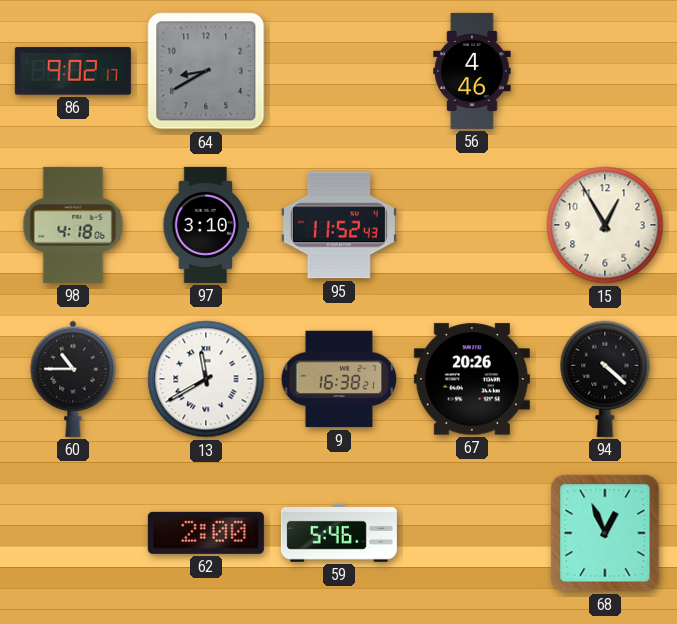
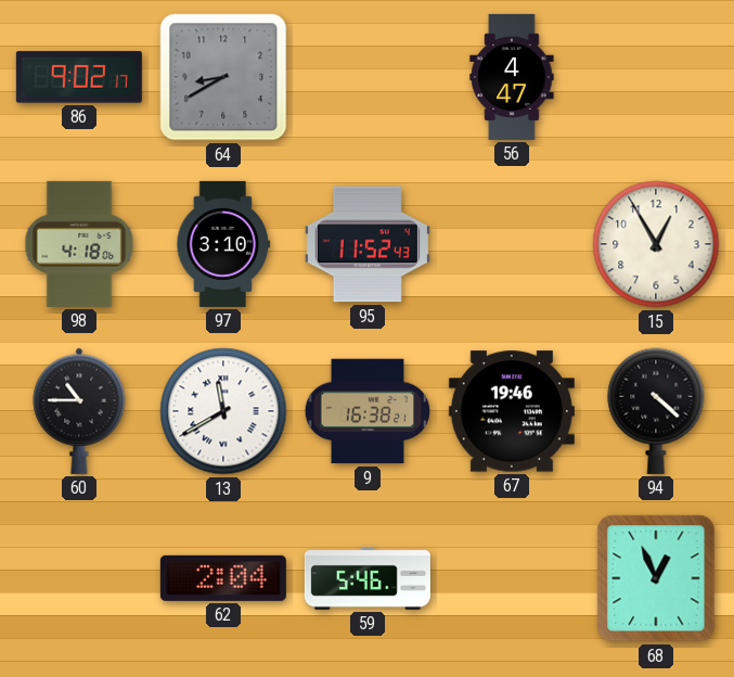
56: 4:46 -> 4:47 (512, 77)
67: 20:26 -> 19:46 (512, 411)
62: 2:00 -> 2:04 (223, 578)
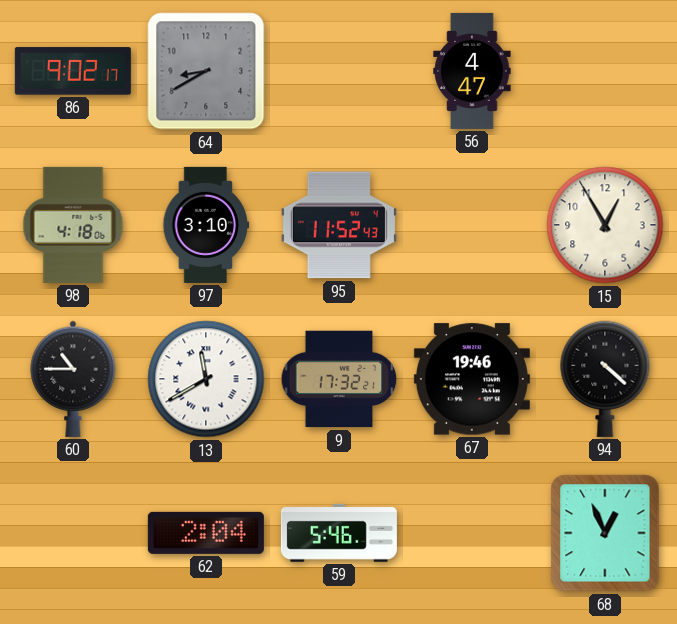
9: 16:38 -> 17:32 (339, 379)
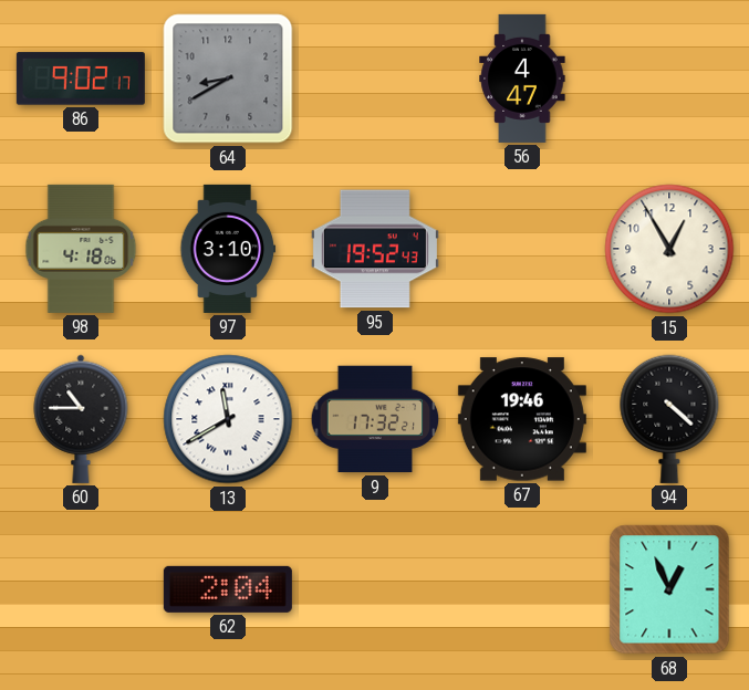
95: 11:52 -> 19:52 (375, 249)
59: 5:46 -> none (339, 533)
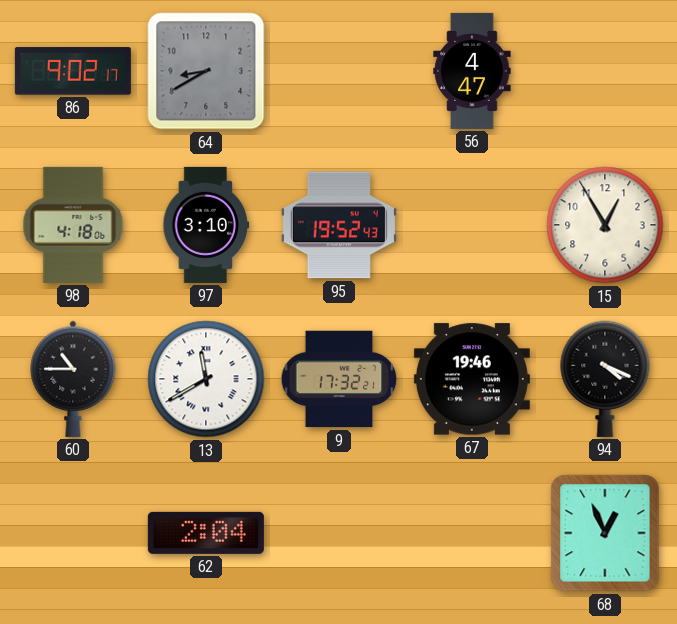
94: 4:22 -> 4:19 (605, 379)
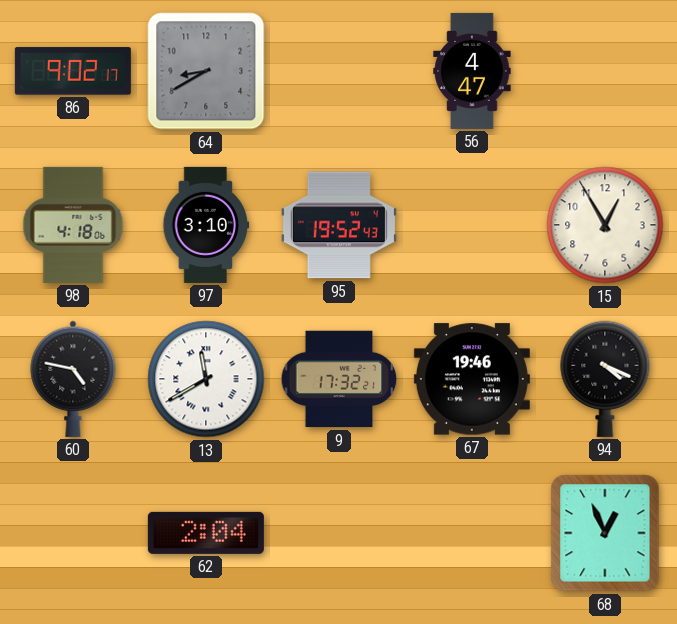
60: 10:45 -> 4:47 (73, 379)
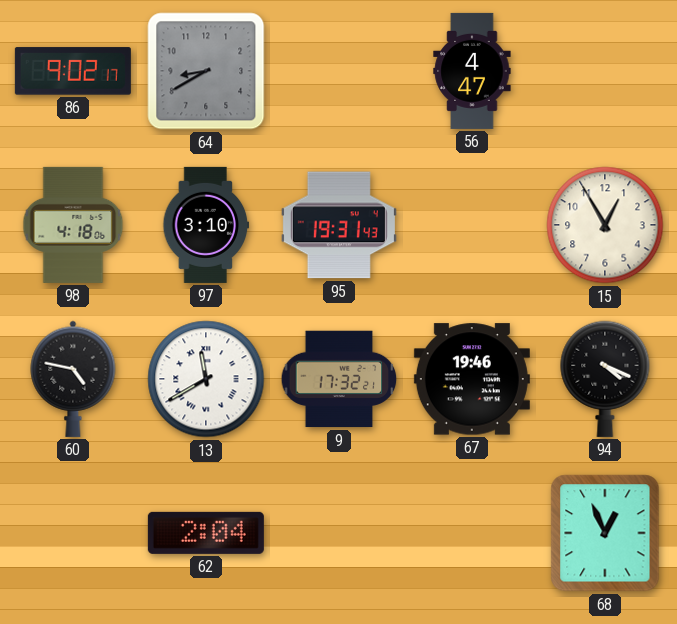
95: 19:52 -> 19:31 (339, 225)
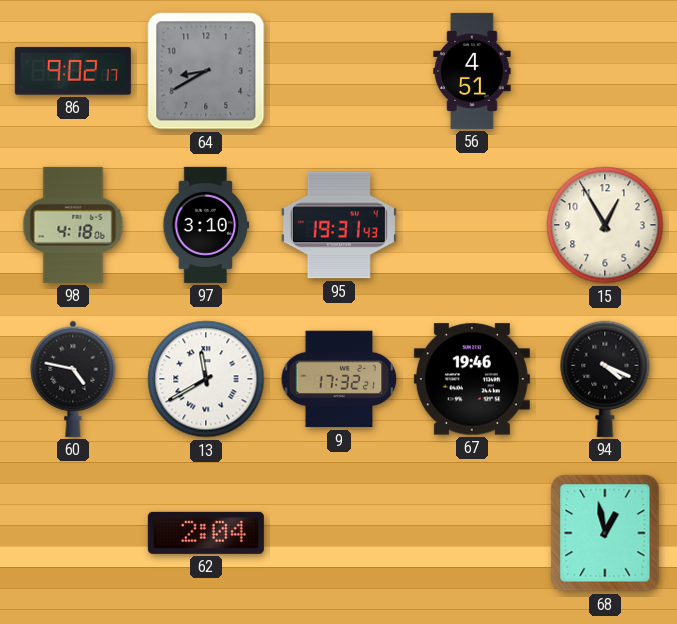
56: 4:47 -> 4:51 (472, 71)
68: 12:56 -> 12:58 (605, 533)
